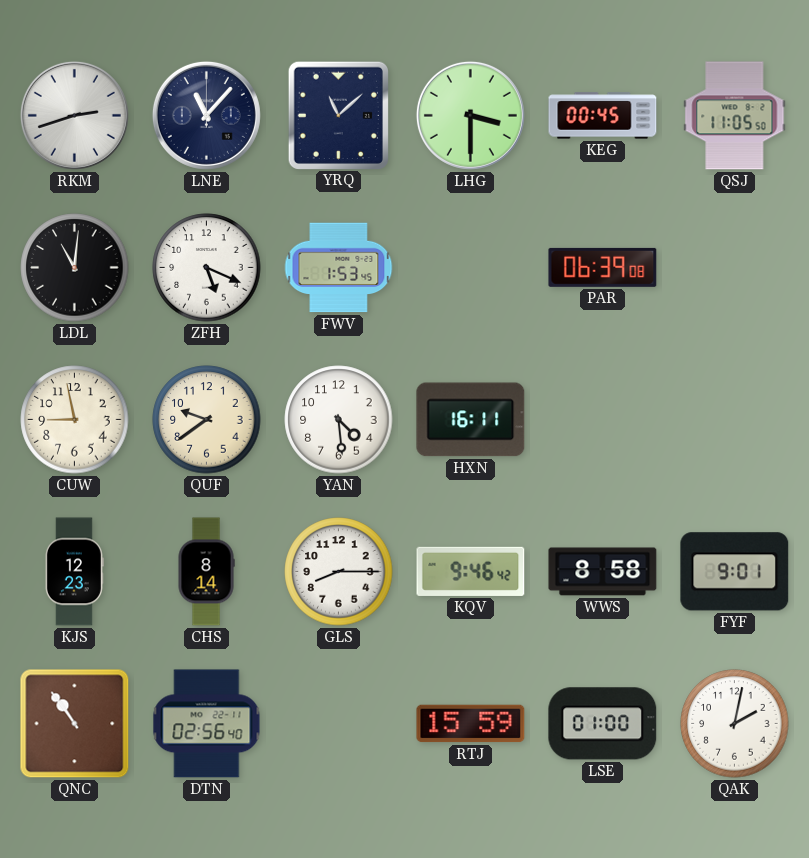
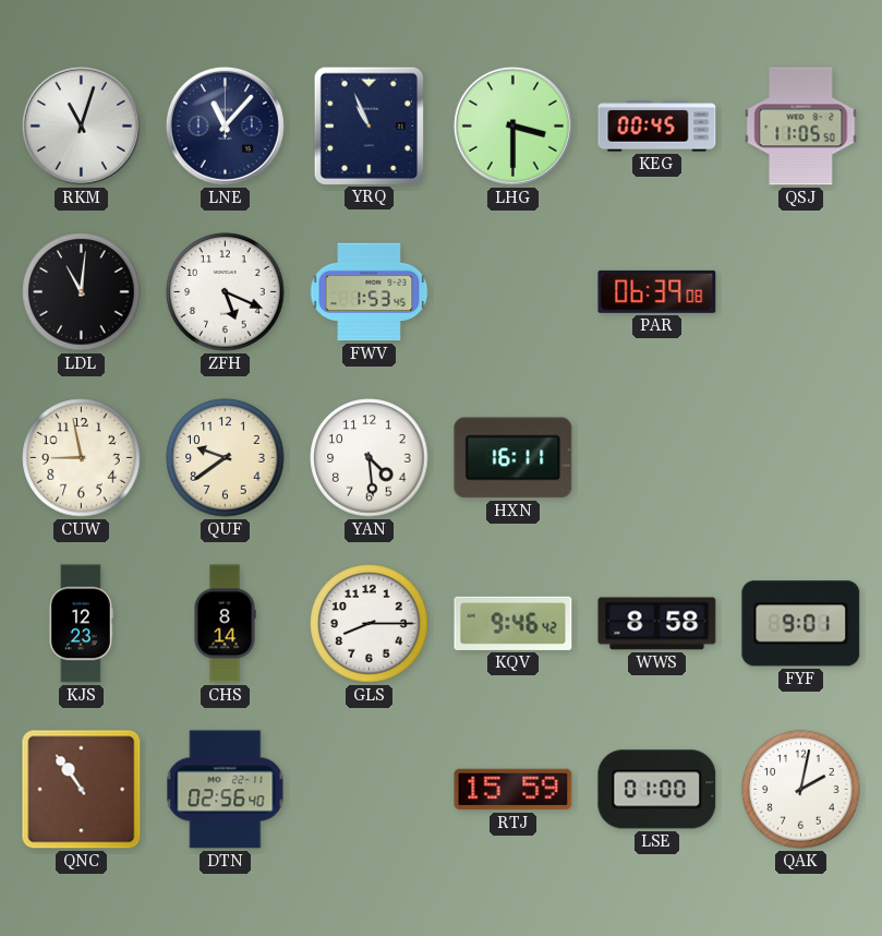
RKM: 2:42 -> 11:03 (81, 125)
YRQ: 11:08 -> 10:56 (368, 125)
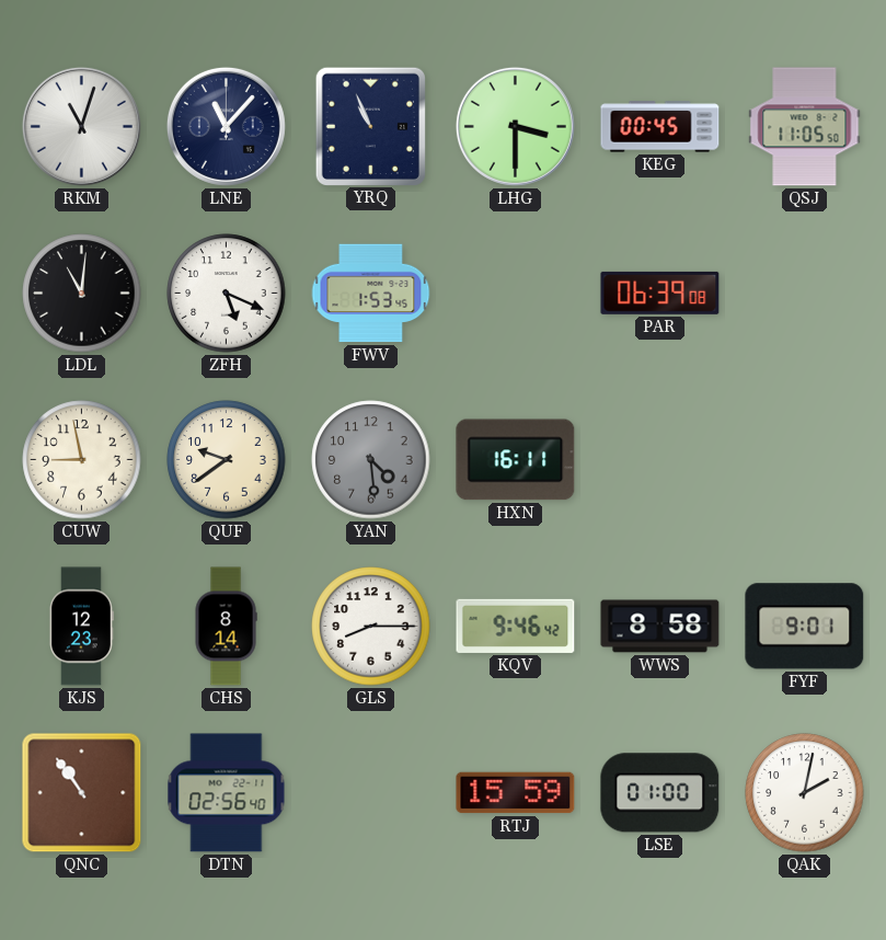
YAN dial: white -> grey (371, 460)
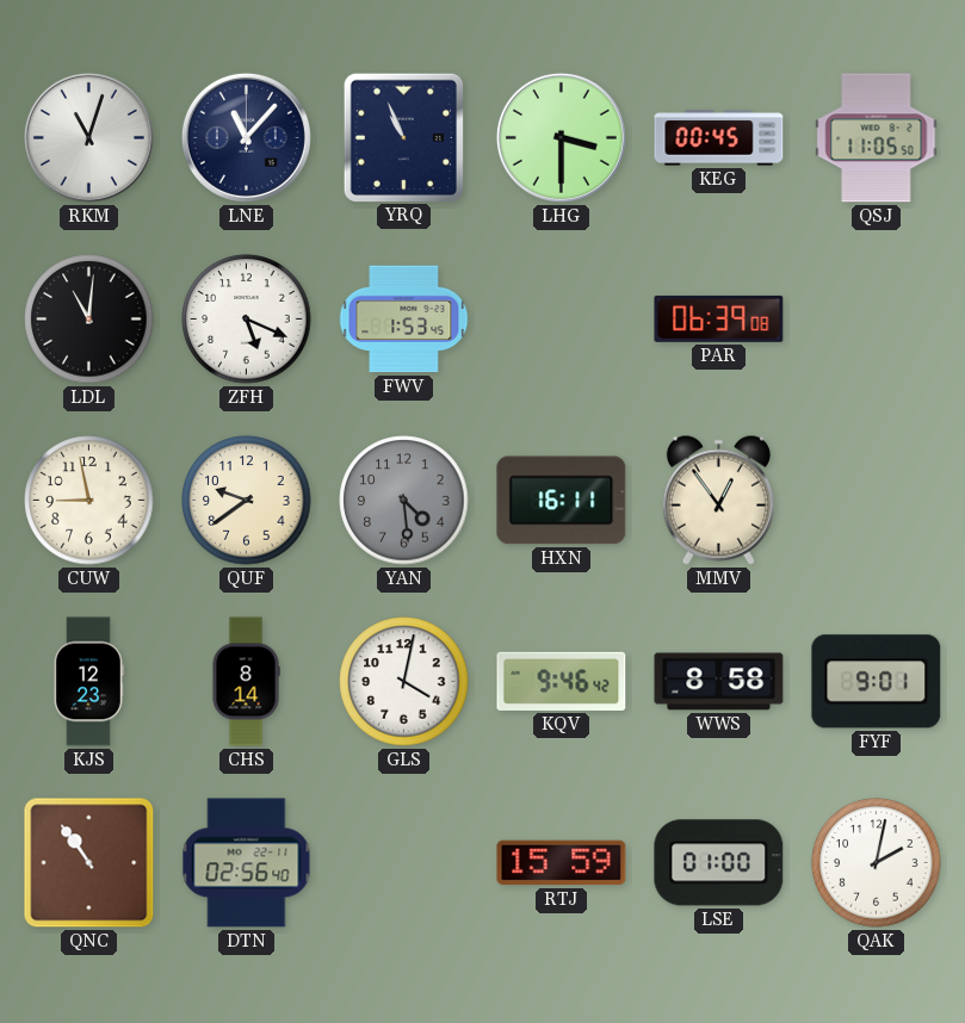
MMV: none -> 12:54 (718, 500)
GLS: 8:15 -> 4:02 (404, 682)
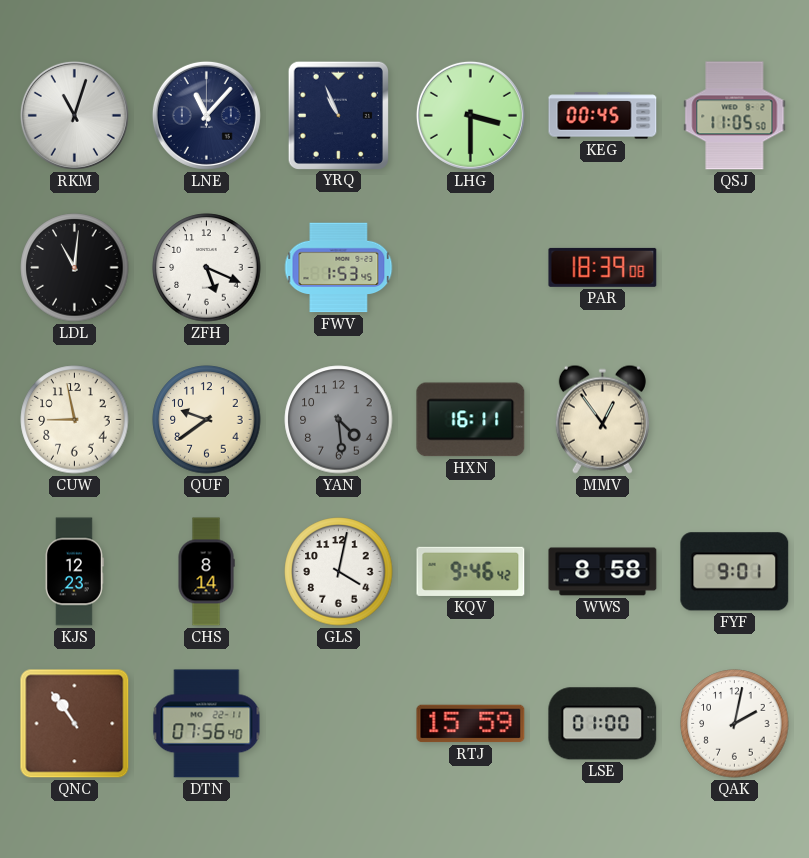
PAR: 06:39 -> 18:39 (603, 267)
DTN: 02:56 -> 07:56 (207, 724)
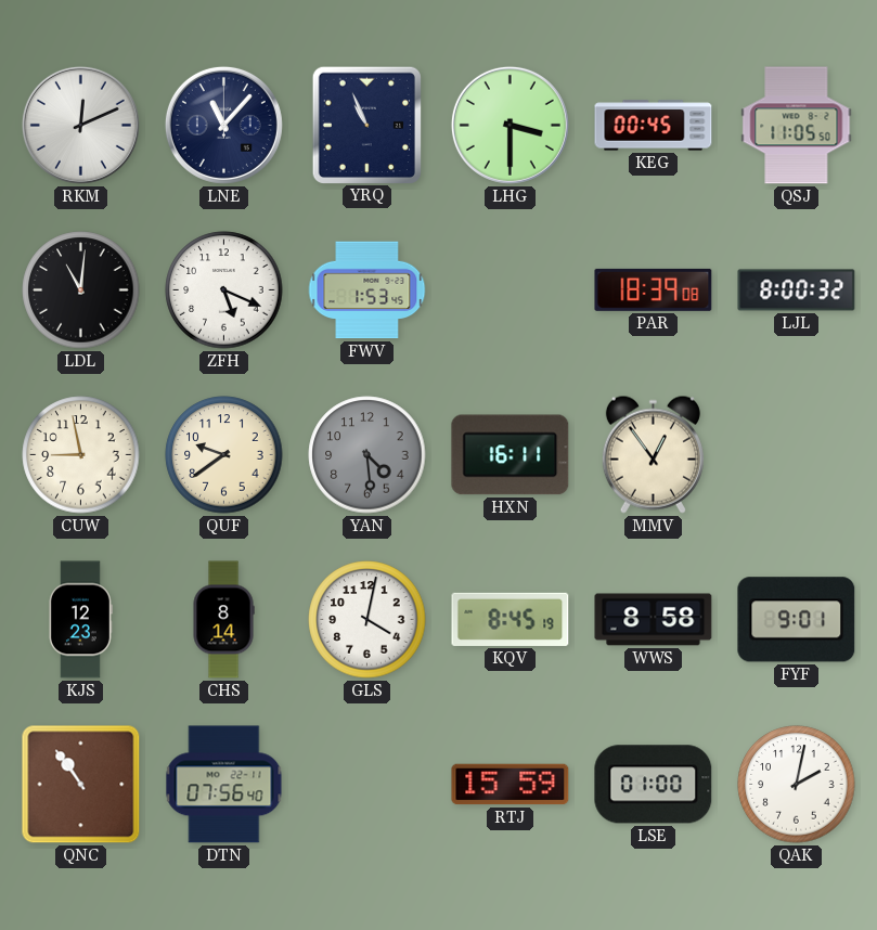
RKM: 11:03 -> 12:11 (80, 125)
LJL: none -> 8:00 (797, 290)
KQV: 9:46 -> 8:45 (511, 619)
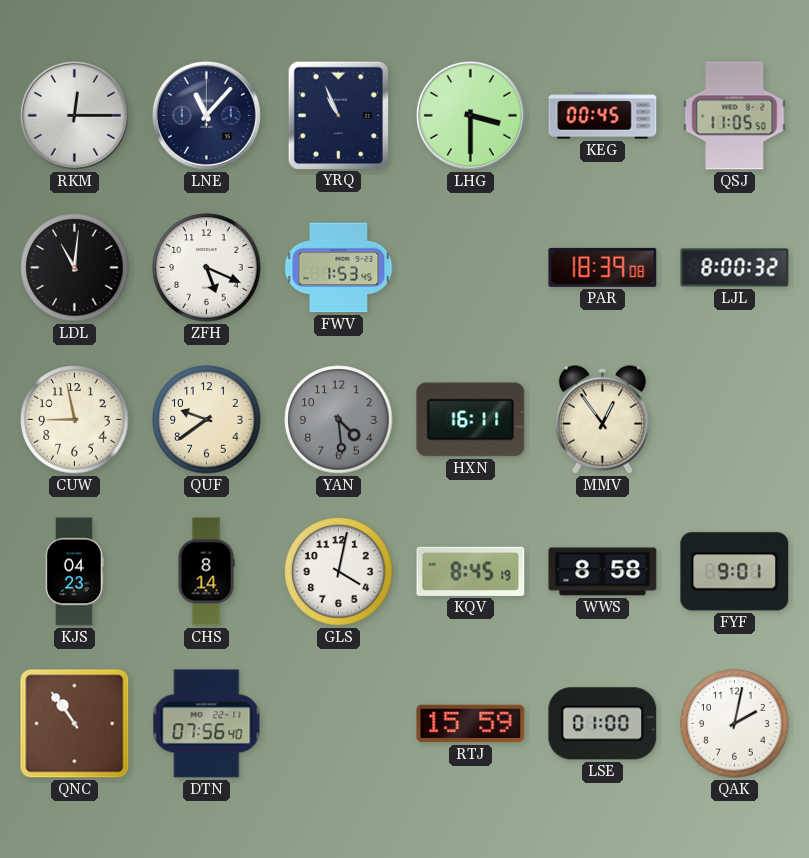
RKM: 12:11 -> 12:15 (74, 115)
KJS: 12:23 -> 04:23 (74, 572)
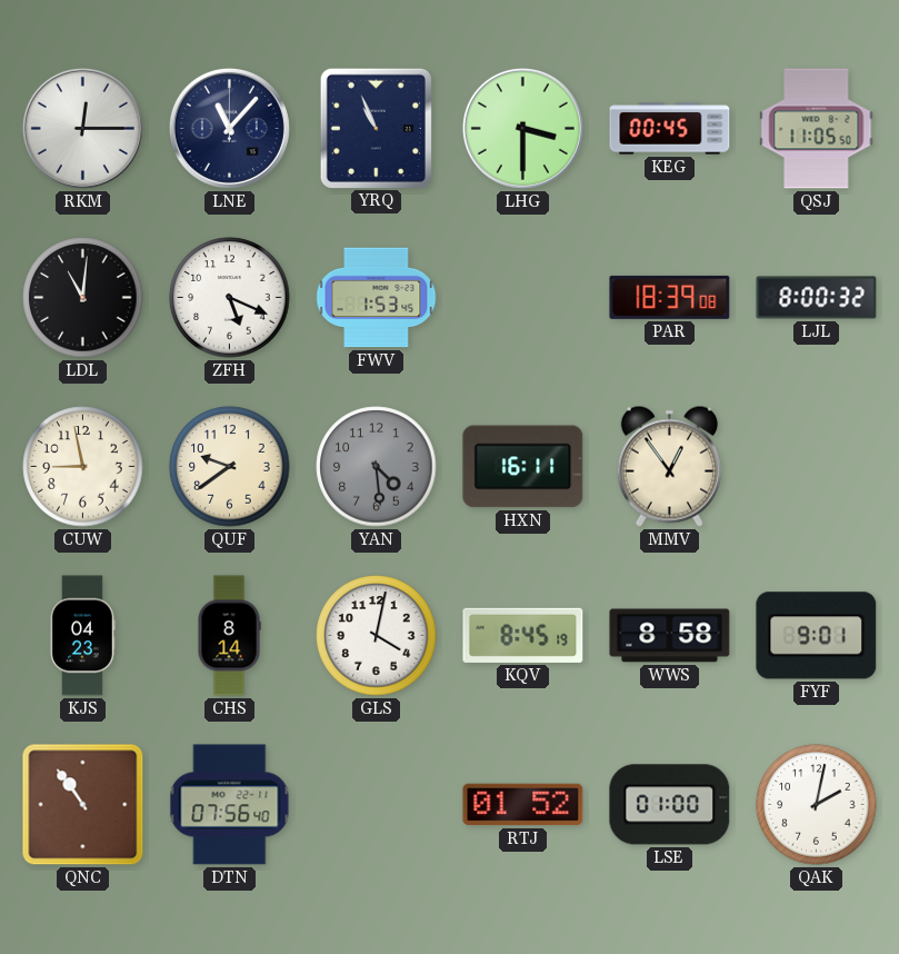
RTJ: 15:59 -> 01:52 (523, 805)
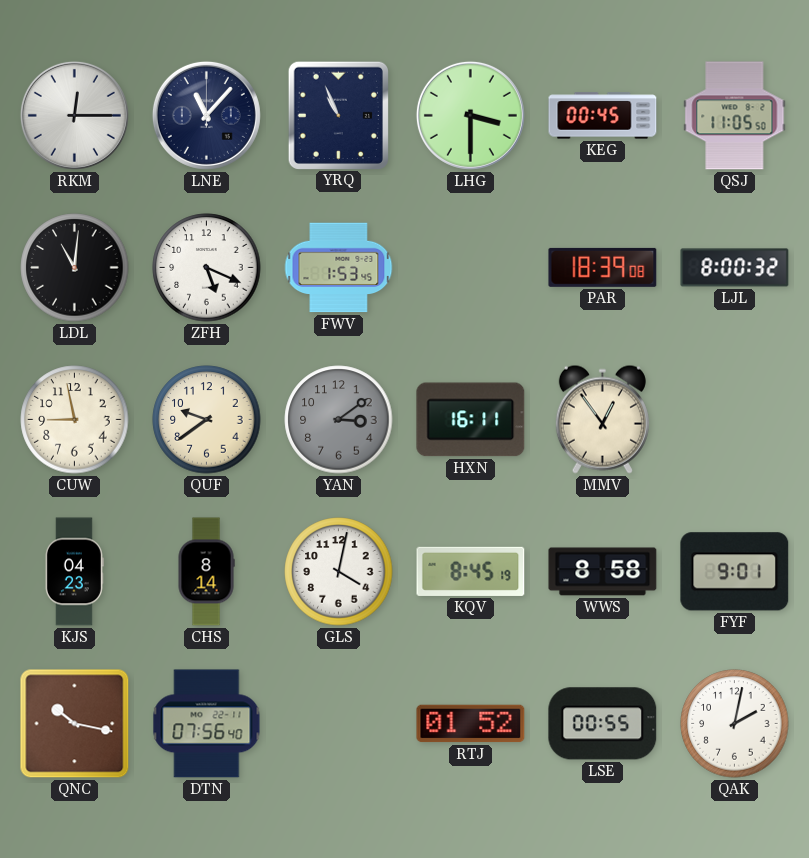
YAN: 4:29 -> 3:09 (339, 420)
QNC: 10:54 -> 10:17 (75, 724)
LSE: 01:00 -> 00:55 (603, 724)
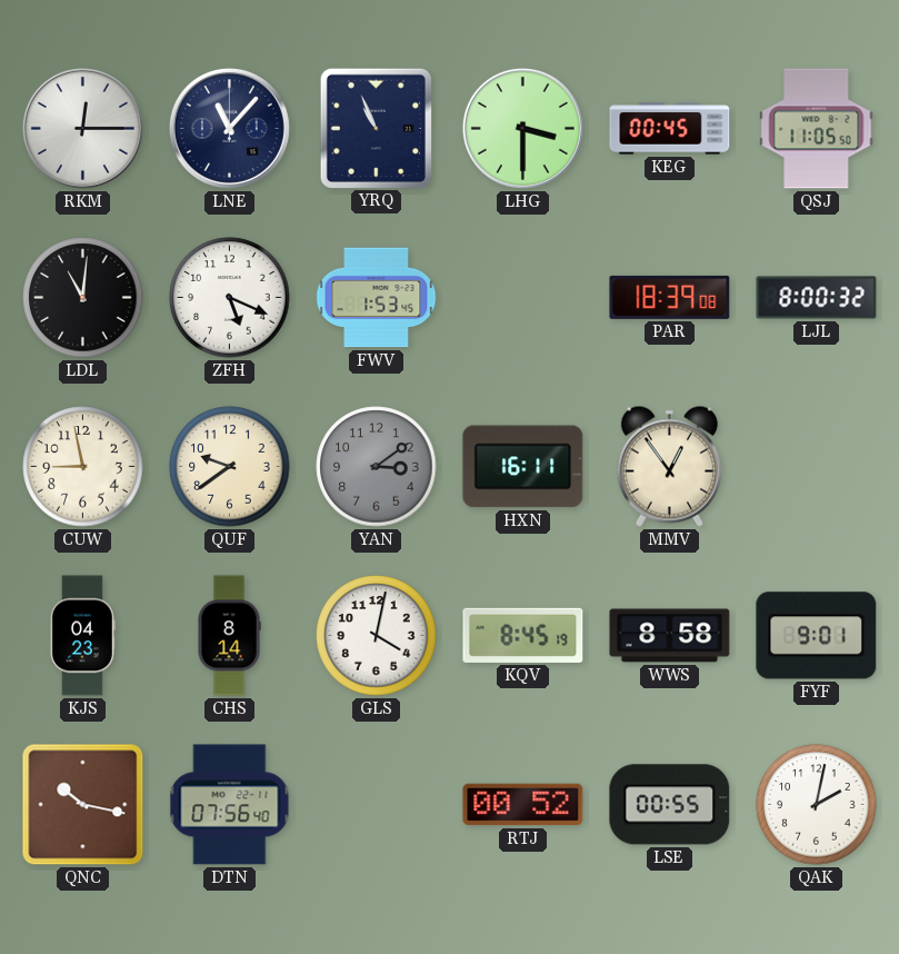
RTJ: 01:52 -> 00:52 (523, 805)
